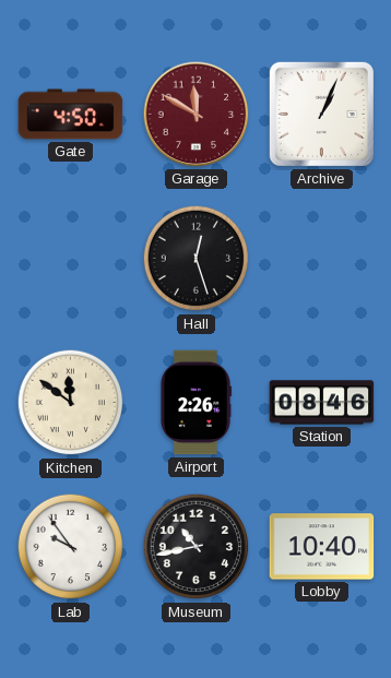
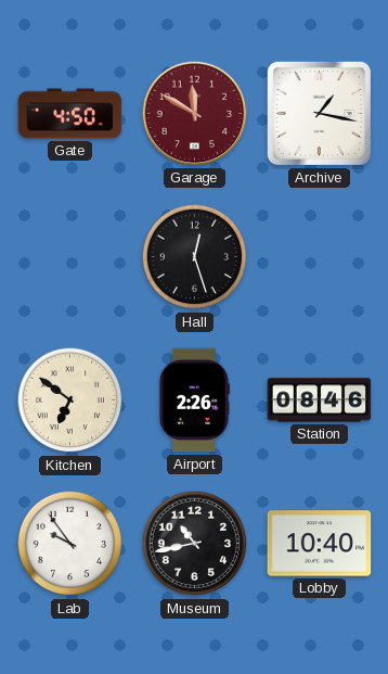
Archive: 1:04 -> 1:17 (319, 113)
Kitchen: 11:51 -> 6:51 (70, 400)
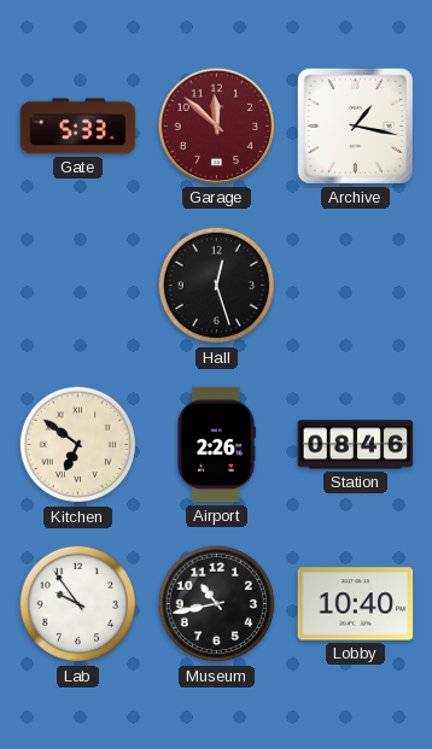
Gate: 4:50 -> 5:33 (78, 127)
Garage: 11:50 -> 11:52 (217, 127)
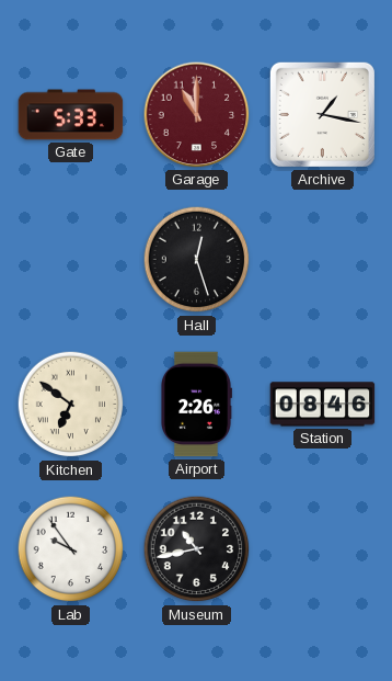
Garage: 11:52 -> 11:00 (197, 115)
Lobby: 10:40 -> none (356, 604)
